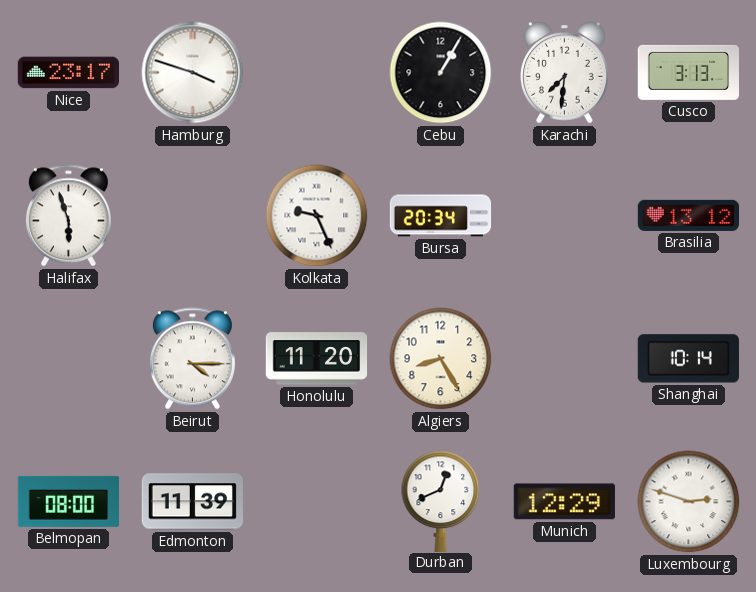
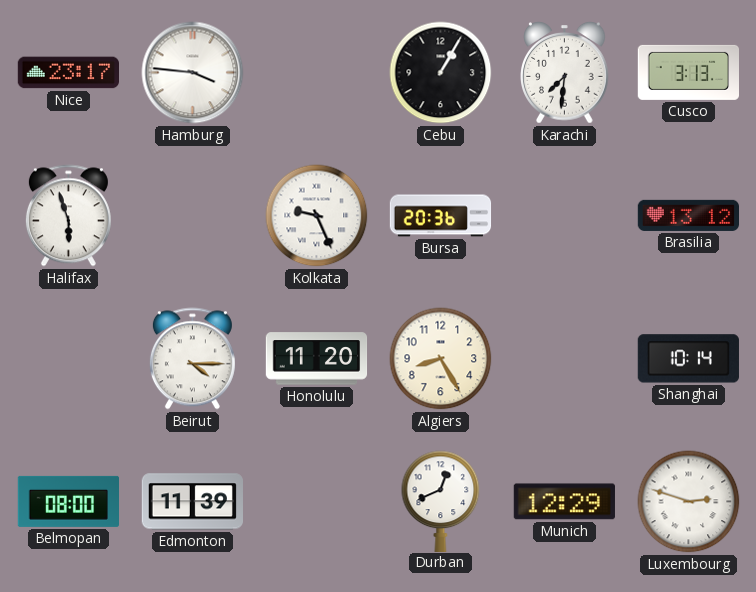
Hamburg: 3:48 -> 3:46 (193, 73)
Bursa: 20:34 -> 20:36 (441, 216)
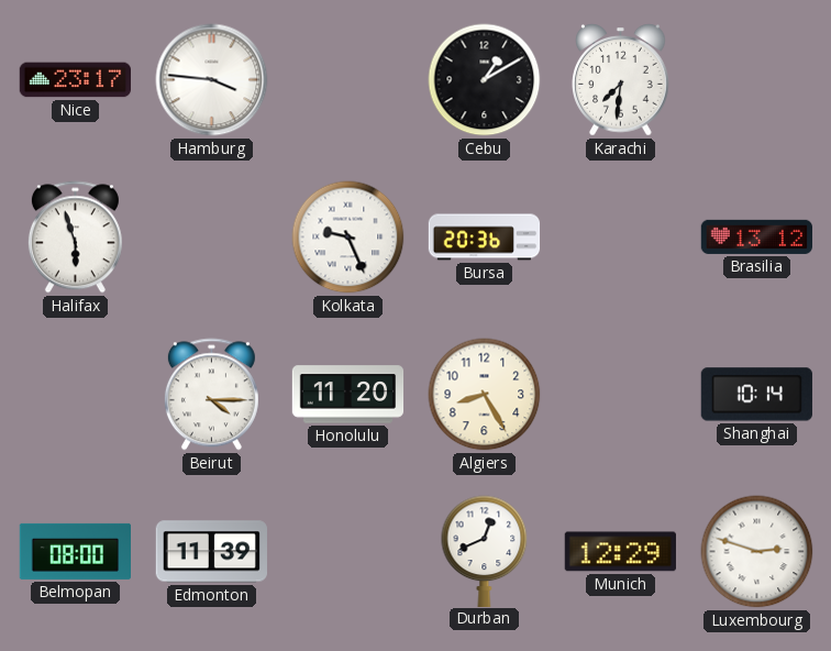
Cebu: 1:05 -> 1:10 (485, 80)
Cusco: 3:13 -> none (688, 72)
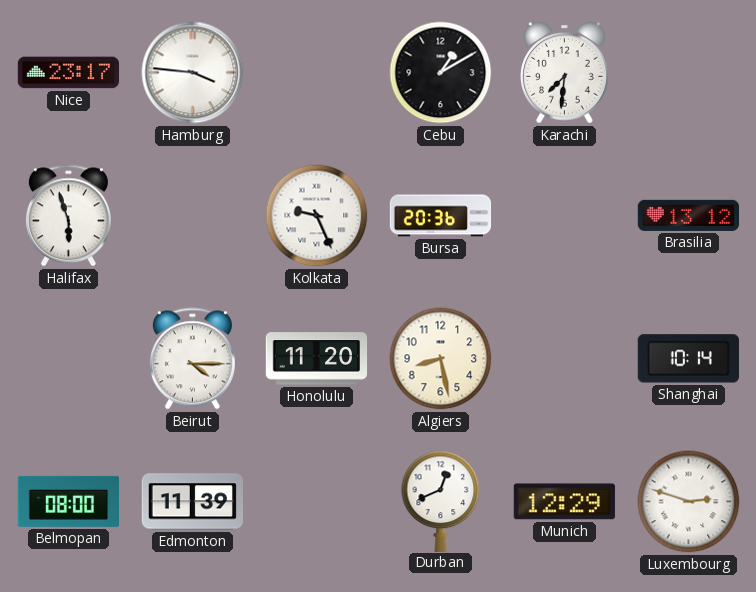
Algiers: 8:25 -> 8:28 (441, 359)
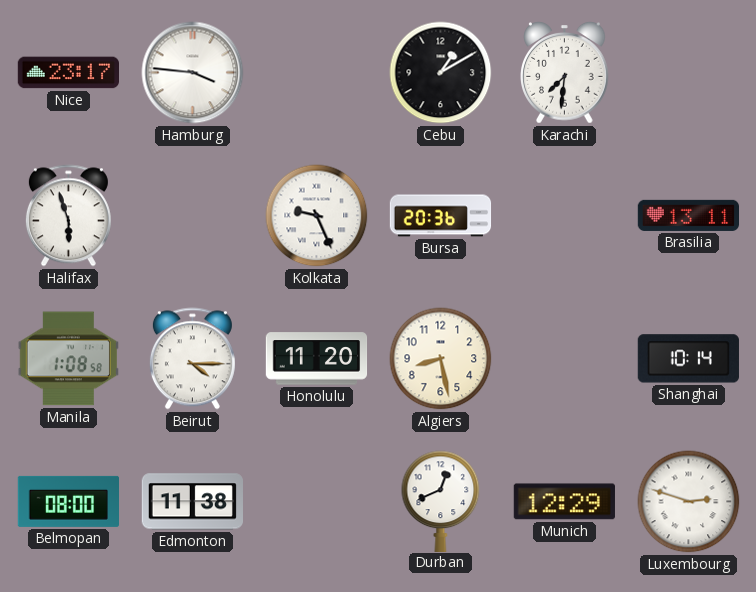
Brasilia: 13:12 -> 13:11 (688, 215)
Manila: none -> 1:08 (68, 359)
Edmonton: 11:39 -> 11:38 (192, 502)
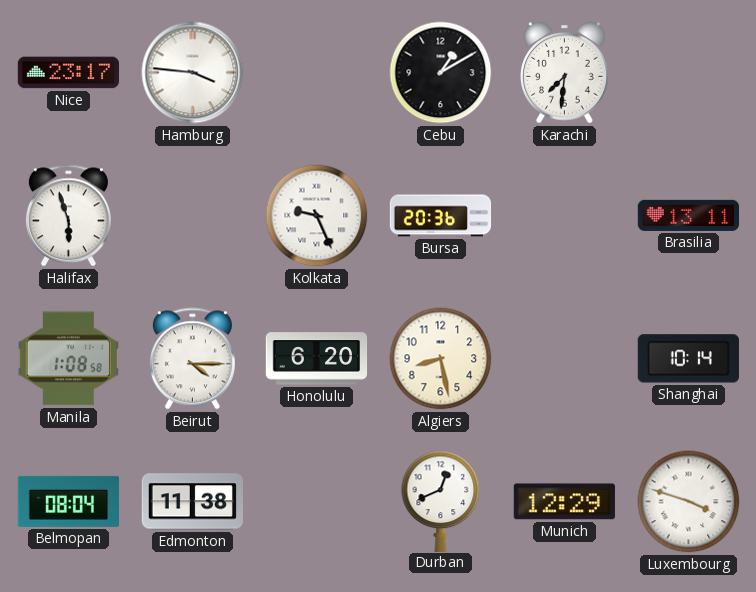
Honolulu: 11:20 -> 6:20 (317, 359)
Belmopan: 08:00 -> 08:04 (68, 501)
Luxembourg: 2:48 -> 3:48 (689, 502)
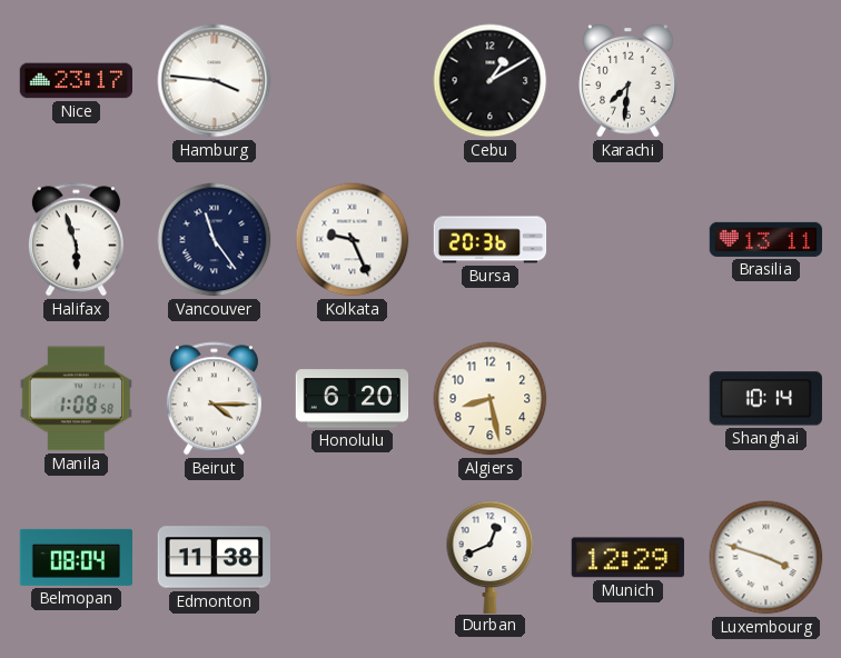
Vancouver: none -> 11:24 (215, 240)
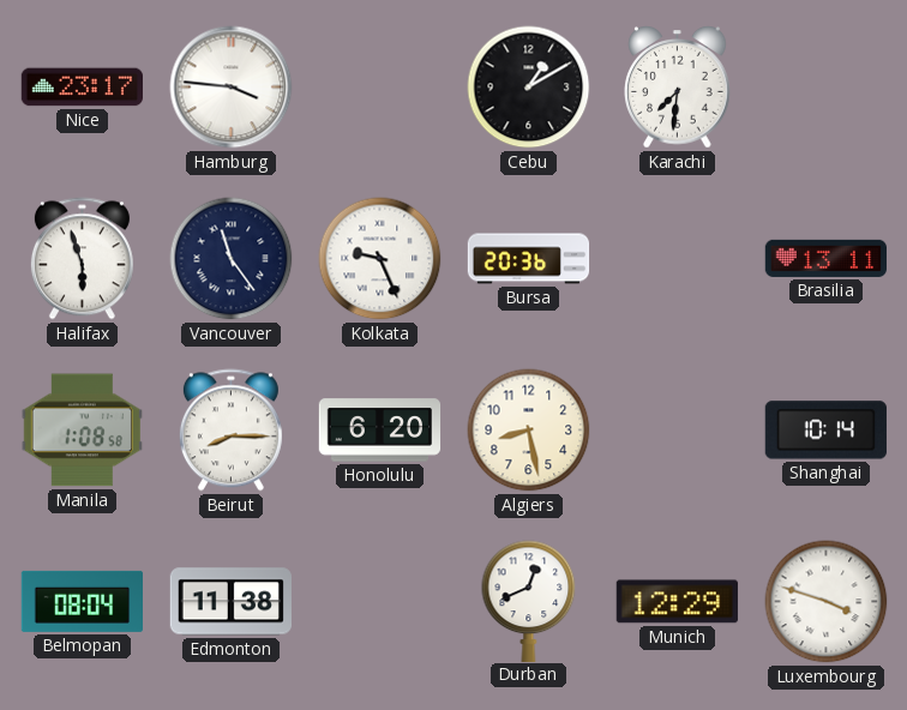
Beirut: 4:15 -> 8:15 (230, 431)
